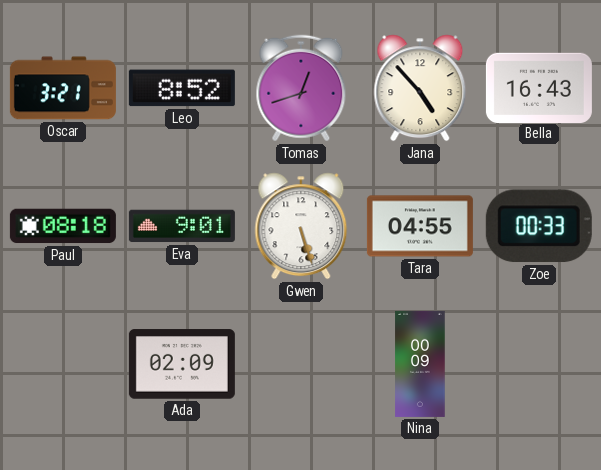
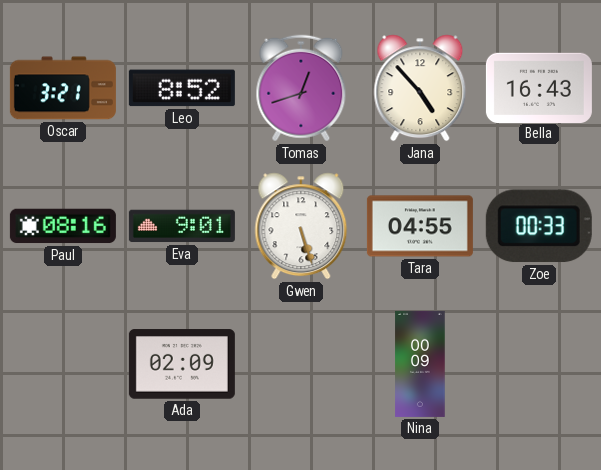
Paul: 08:18 -> 08:16 (63, 226)
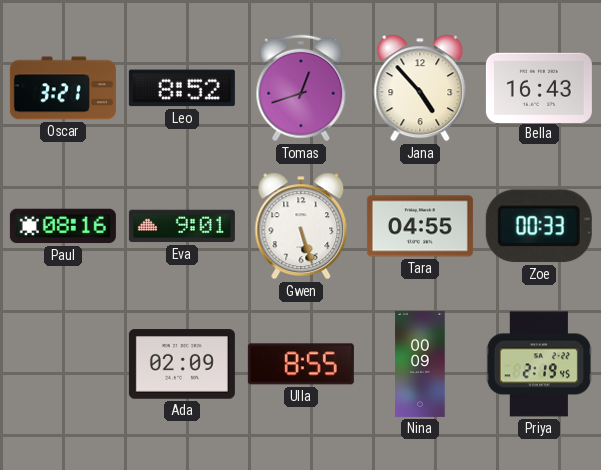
Ulla: none -> 8:55 (301, 364)
Priya: none -> 2:19 (539, 364)
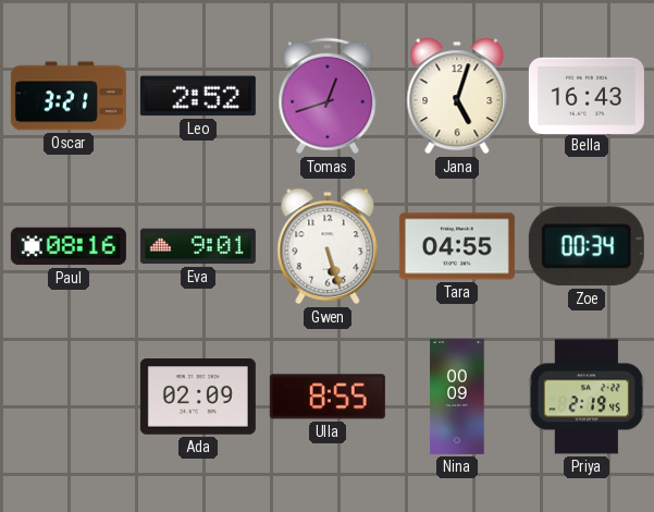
Leo: 8:52 -> 2:52 (198, 96)
Jana: 4:53 -> 5:03 (457, 96)
Zoe: 00:33 -> 00:34 (587, 246)
